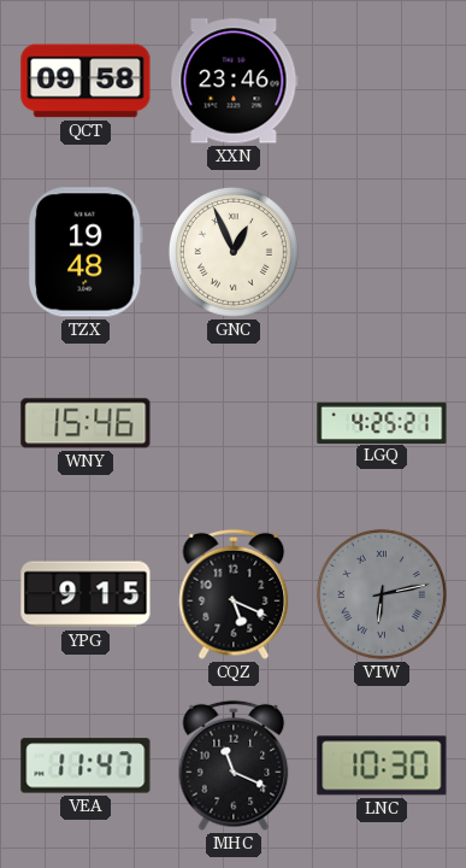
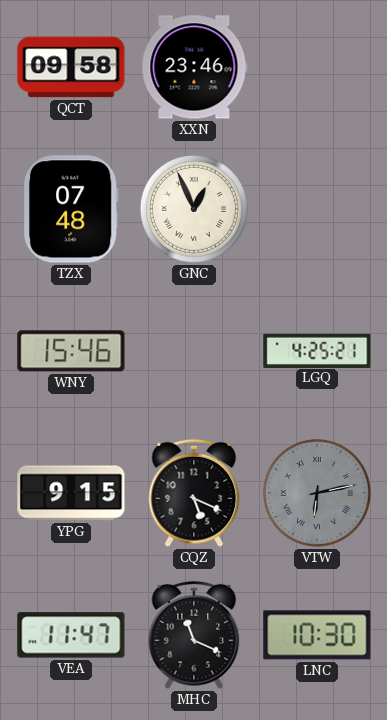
TZX: 19:48 -> 07:48 (71, 209)
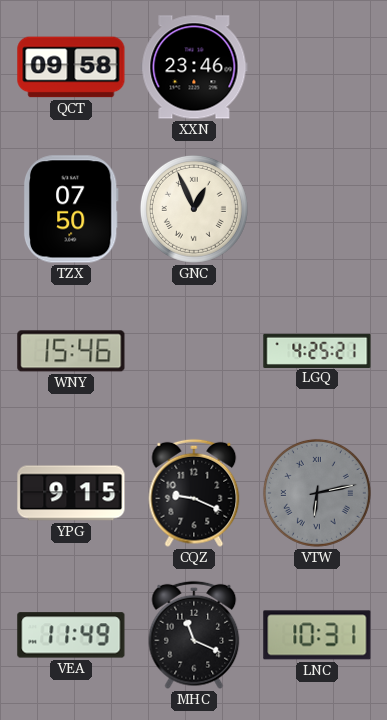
TZX: 07:48 -> 07:50 (71, 209)
CQZ: 5:19 -> 9:19 (194, 493)
VEA: 11:47 -> 11:49 (71, 635)
LNC: 10:30 -> 10:31 (317, 635)
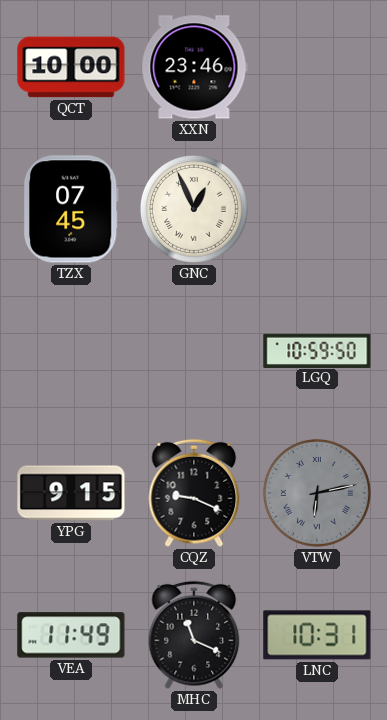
QCT: 09:58 -> 10:00 (71, 67)
TZX: 07:50 -> 07:45 (71, 209)
WNY: 15:46 -> none (71, 351)
LGQ: 4:25 -> 10:59 (317, 350)
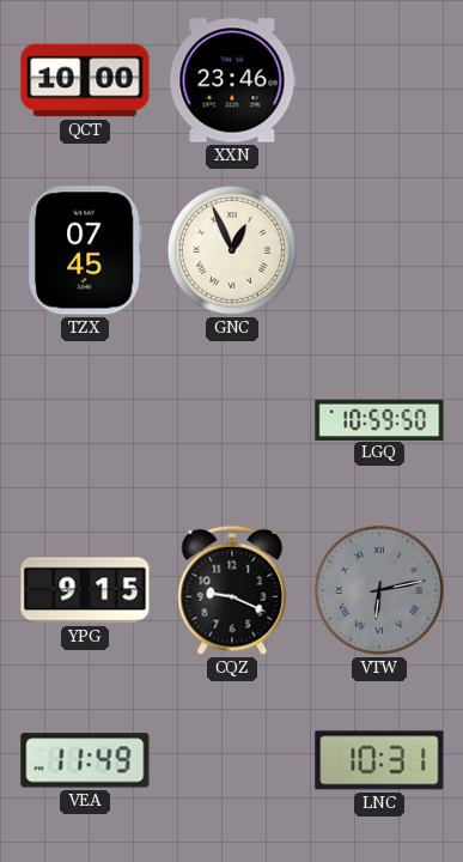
MHC: 11:19 -> none (194, 635)
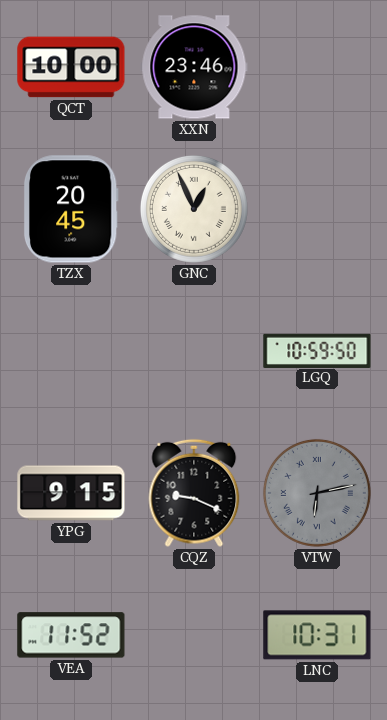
TZX: 07:45 -> 20:45 (71, 209)
VEA: 11:49 -> 11:52 (71, 635)
